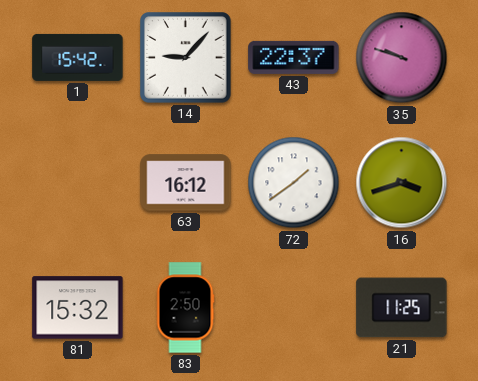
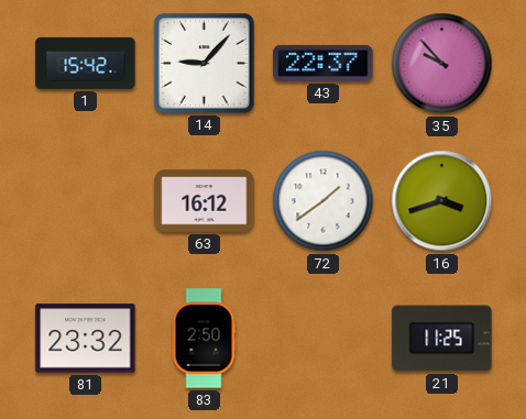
35: 9:48 -> 9:53 (442, 64)
81: 15:32 -> 23:32 (86, 339)
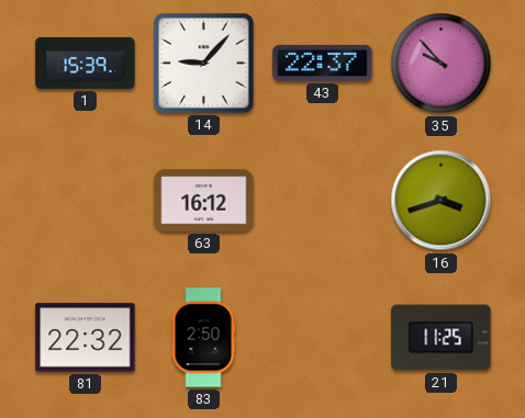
1: 15:42 -> 15:39 (86, 63)
72: 1:39 -> none (324, 201)
81: 23:32 -> 22:32 (86, 338)
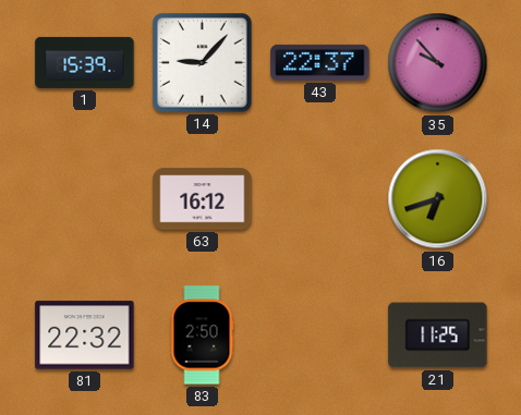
16: 3:42 -> 6:42 (438, 199)
